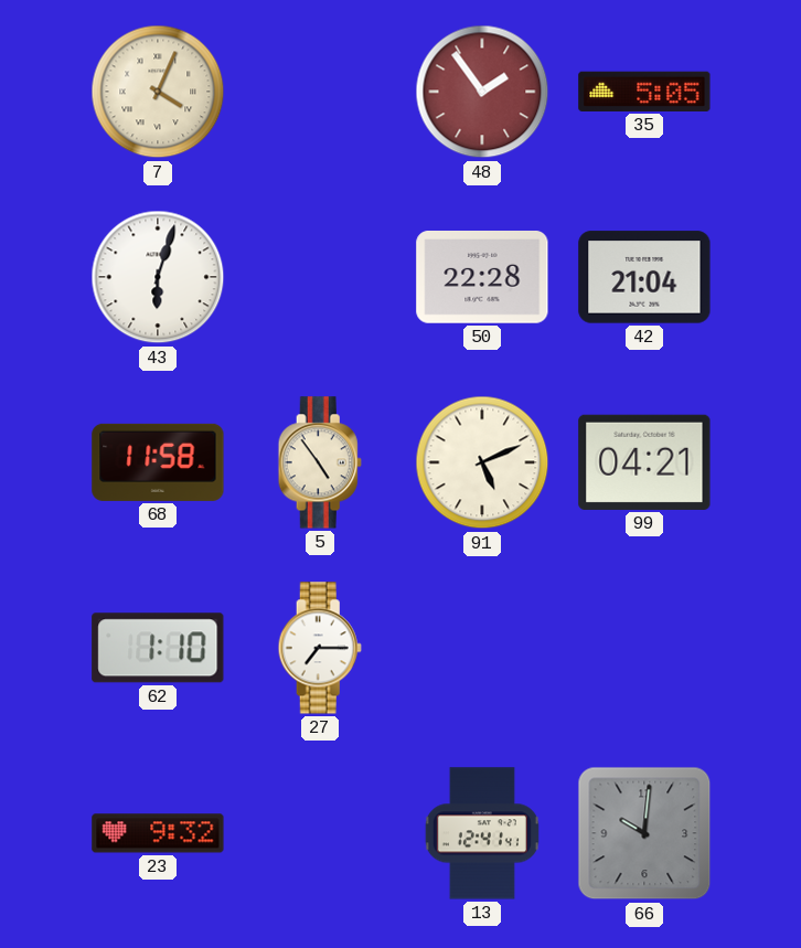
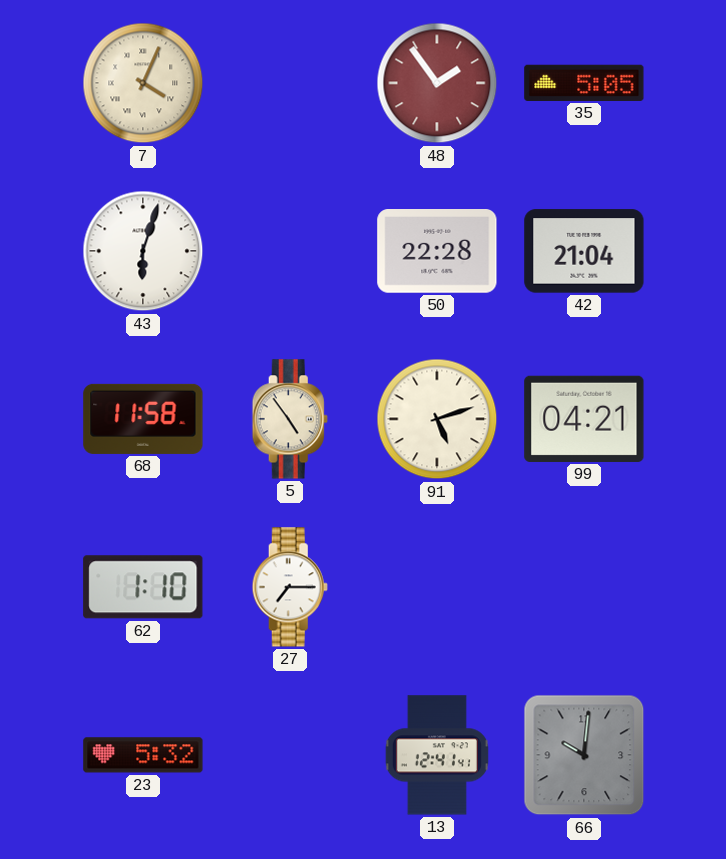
91: 5:11 -> 5:12 (437, 419)
23: 9:32 -> 5:32 (143, 755)
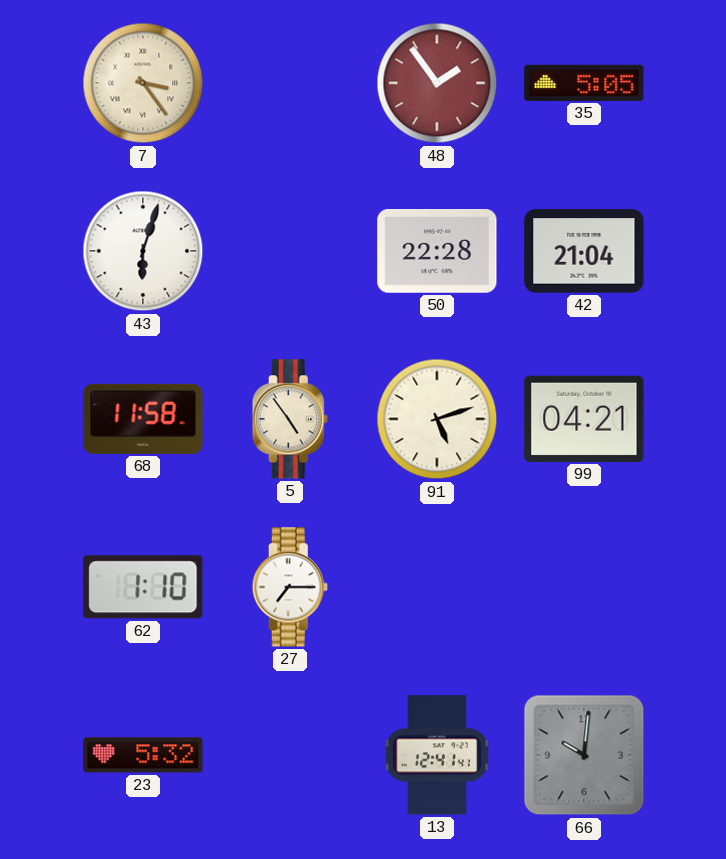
7: 4:04 -> 3:24 (143, 83)
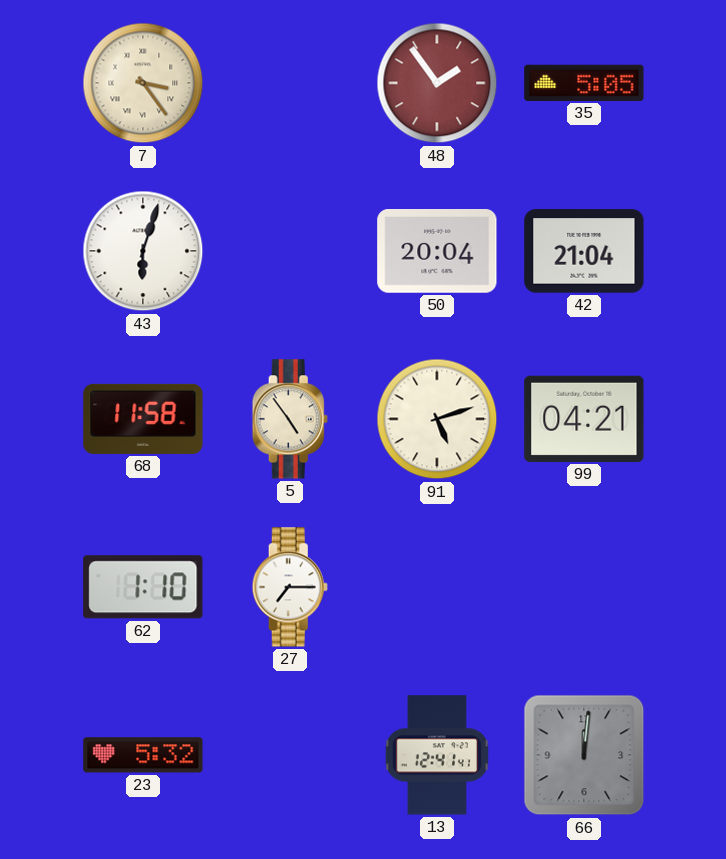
50: 22:28 -> 20:04 (437, 252)
66: 10:01 -> 12:01 (584, 755)
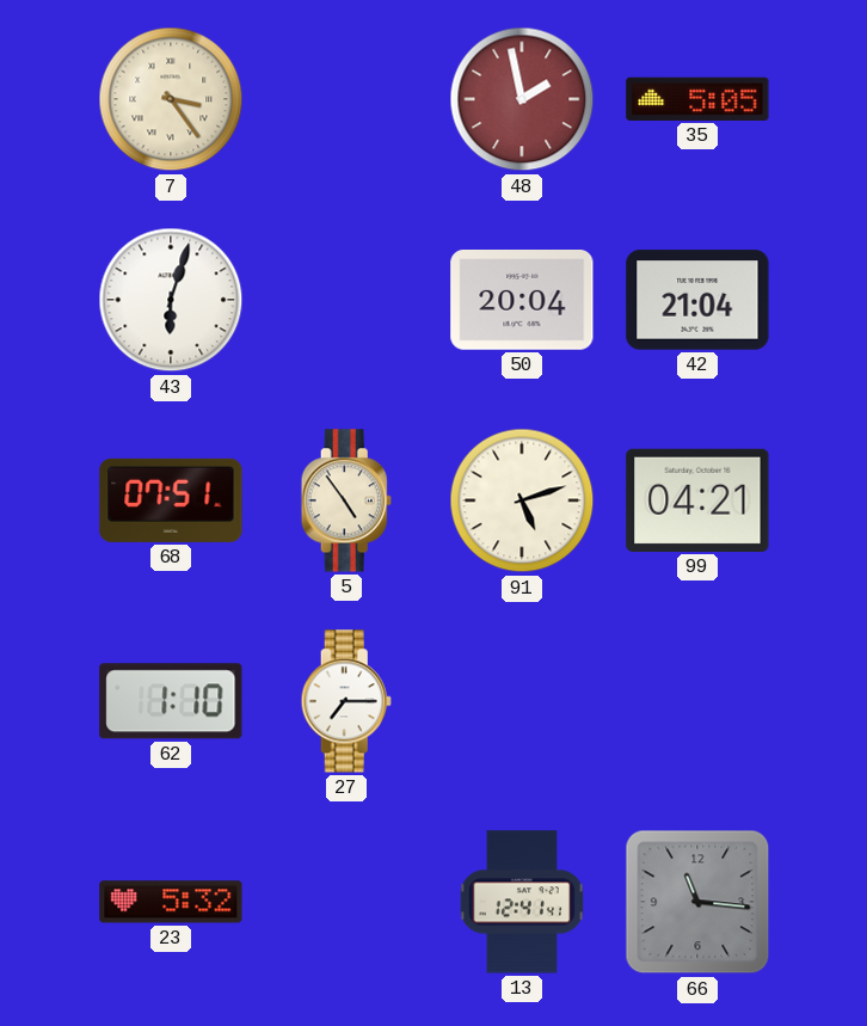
48: 1:54 -> 1:58 (522, 99)
68: 11:58 -> 07:51 (171, 500)
66: 12:01 -> 11:16 (697, 902)
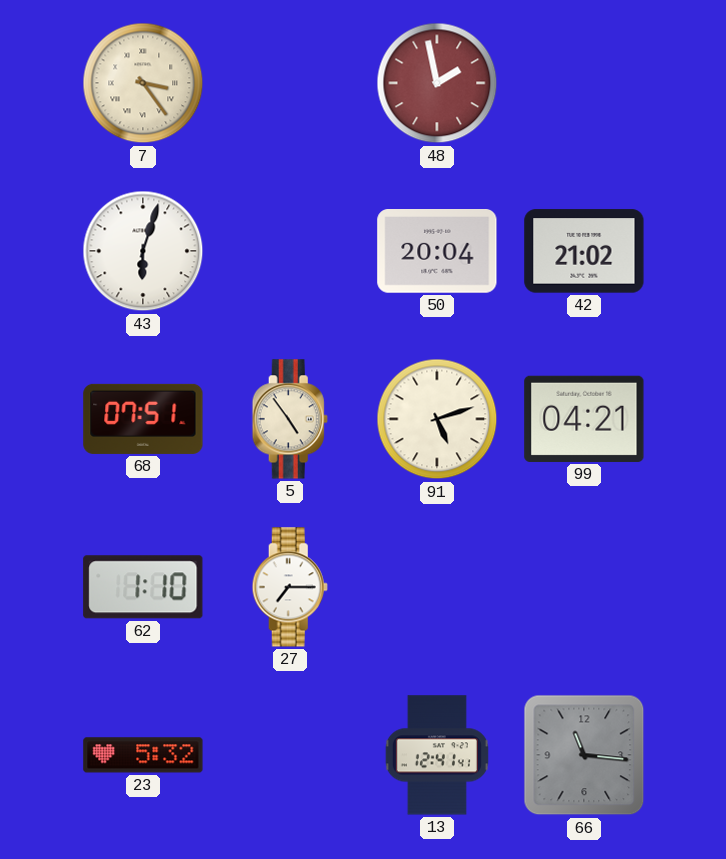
35: 5:05 -> none (697, 99)
42: 21:04 -> 21:02 (584, 251)
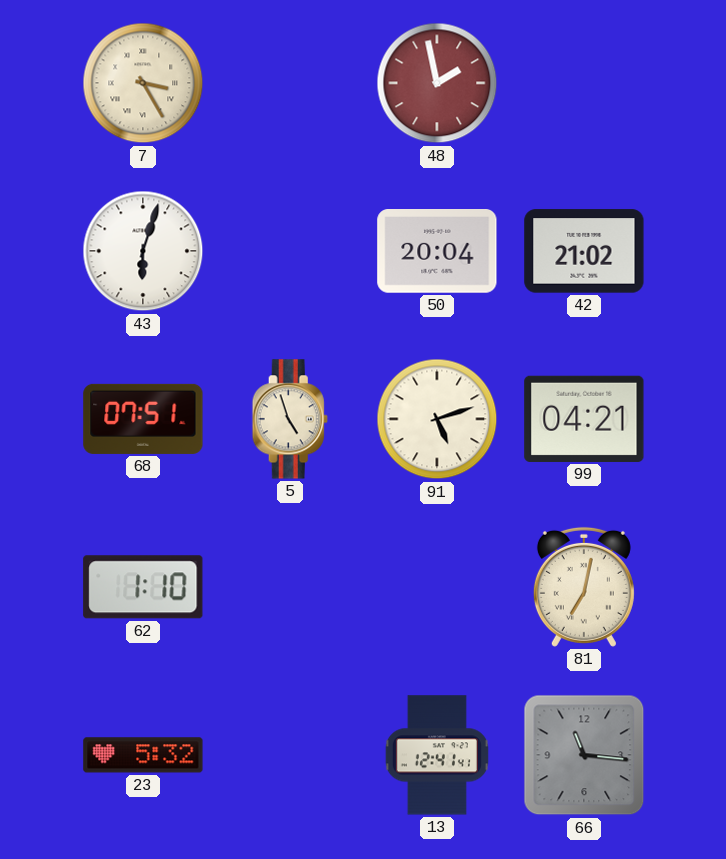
7: 3:24 -> 3:25 (143, 83)
5: 4:54 -> 4:57 (290, 419)
27: 7:15 -> none (290, 587)
81: none -> 7:02 (584, 587)
